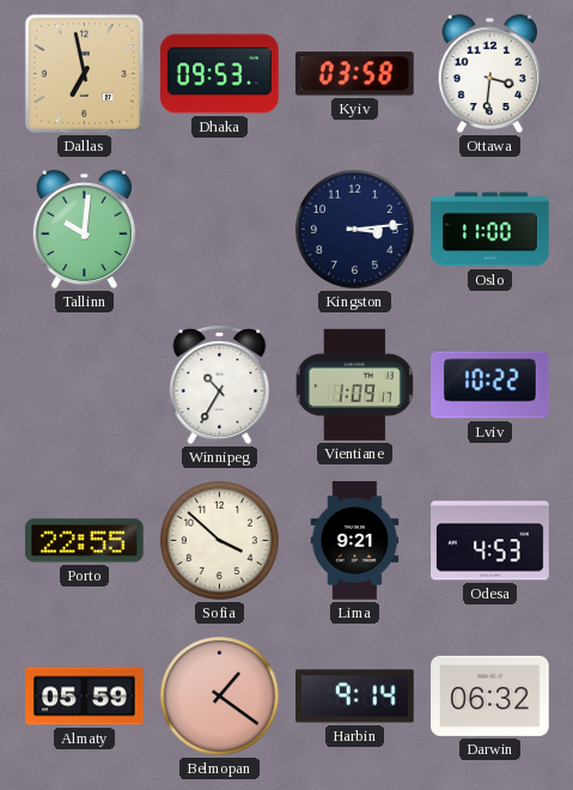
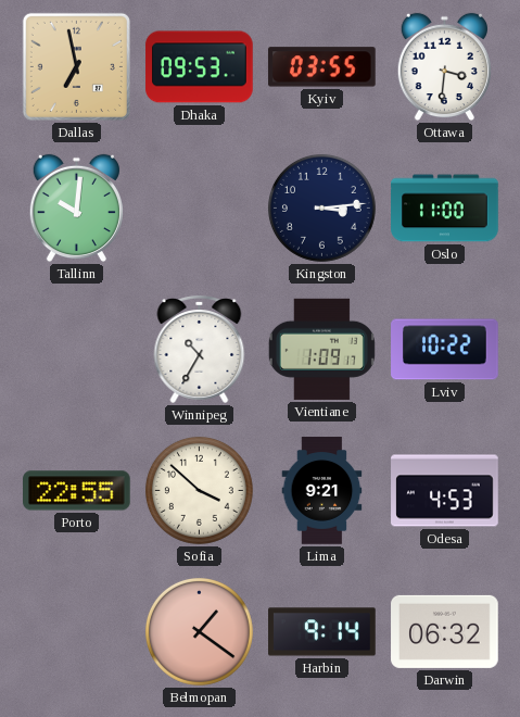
Kyiv: 03:58 -> 03:55 (322, 67)
Almaty: 05:59 -> none (85, 697)
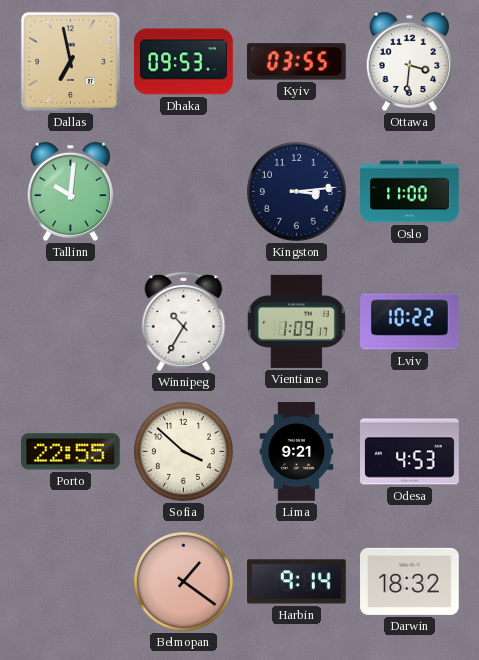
Darwin: 06:32 -> 18:32 (410, 581)
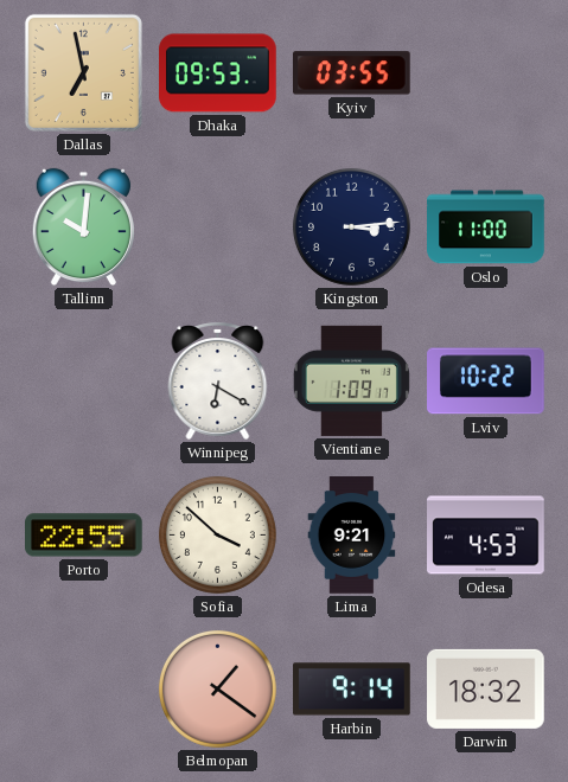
Ottawa: 3:31 -> none (409, 62)
Winnipeg: 10:35 -> 6:20 (218, 380)
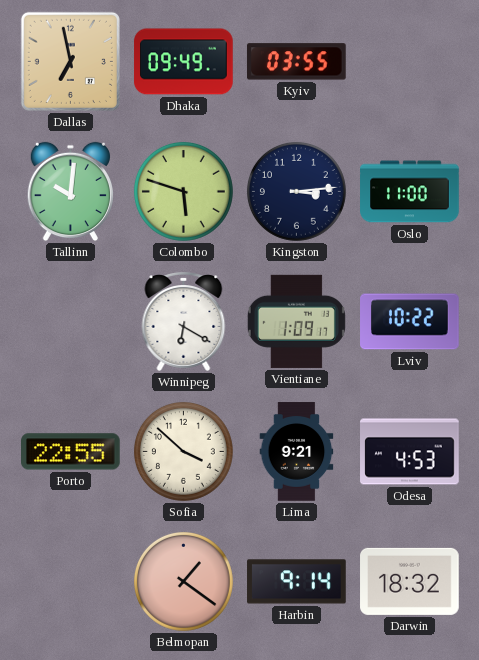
Dhaka: 09:53 -> 09:49 (184, 62)
Colombo: none -> 5:48 (183, 191)
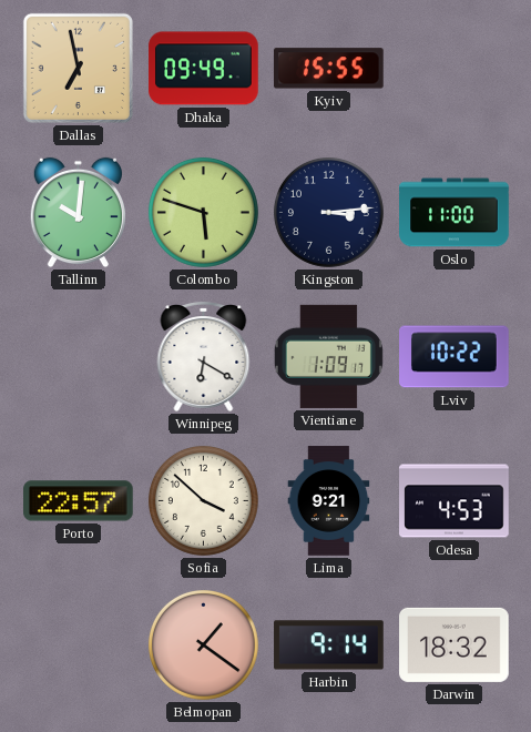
Kyiv: 03:55 -> 15:55 (329, 69)
Porto: 22:55 -> 22:57 (79, 501)
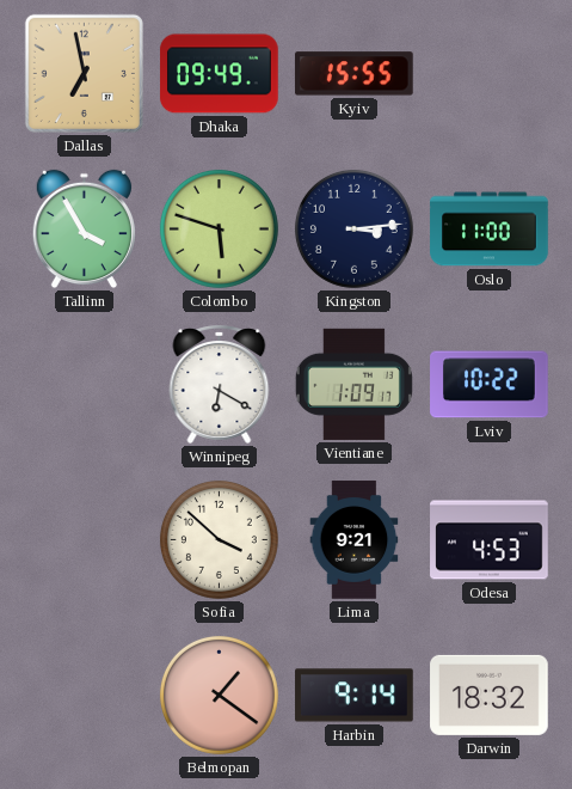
Tallinn: 10:01 -> 3:55 (84, 230)
Porto: 22:57 -> none (79, 501)
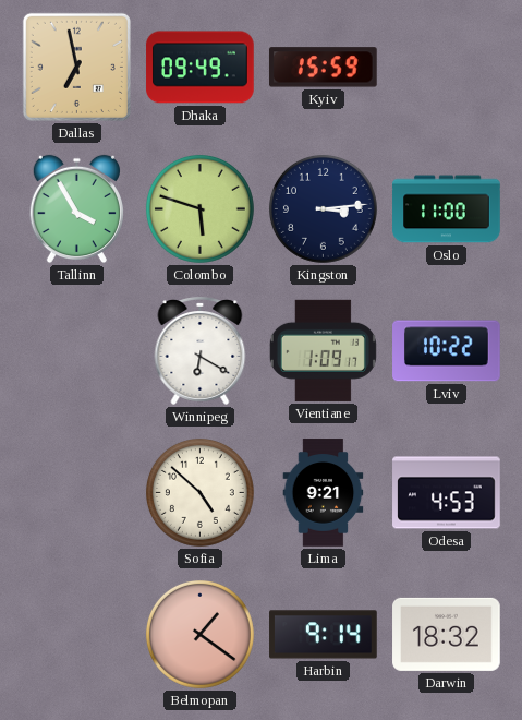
Kyiv: 15:55 -> 15:59 (324, 68)
Sofia: 3:52 -> 4:52 (199, 492)
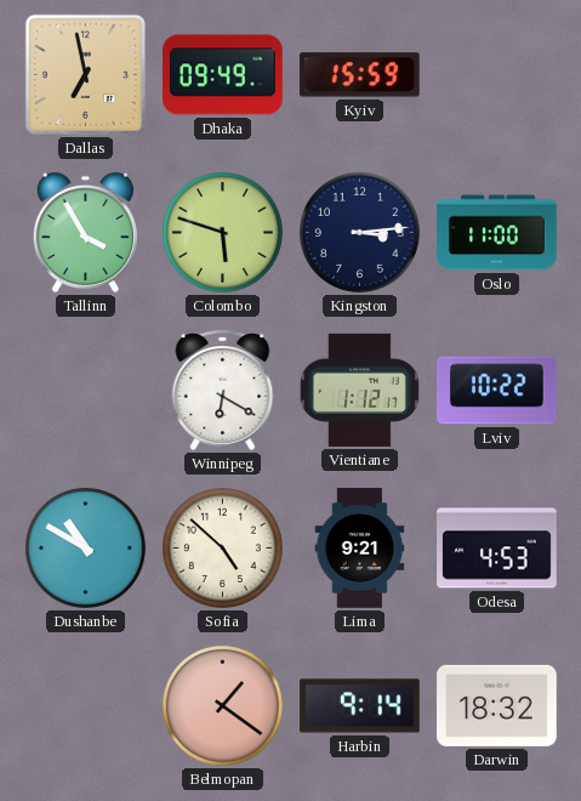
Vientiane: 1:09 -> 1:12 (359, 390)
Dushanbe: none -> 10:50 (85, 547)
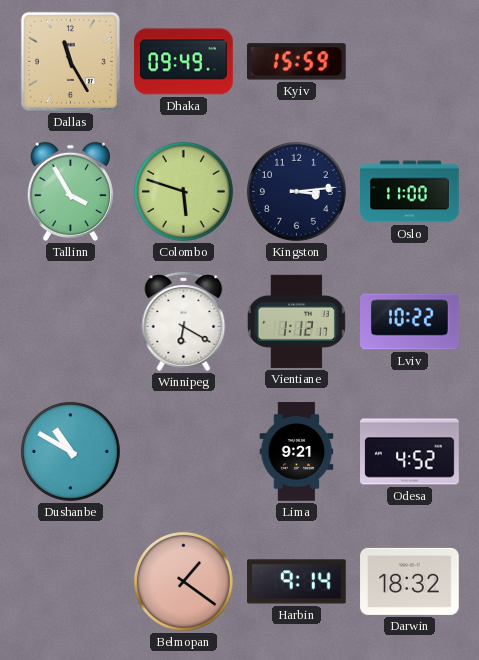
Dallas: 6:58 -> 11:25 (70, 61)
Sofia: 4:52 -> none (222, 547)
Odesa: 4:53 -> 4:52 (410, 452)
